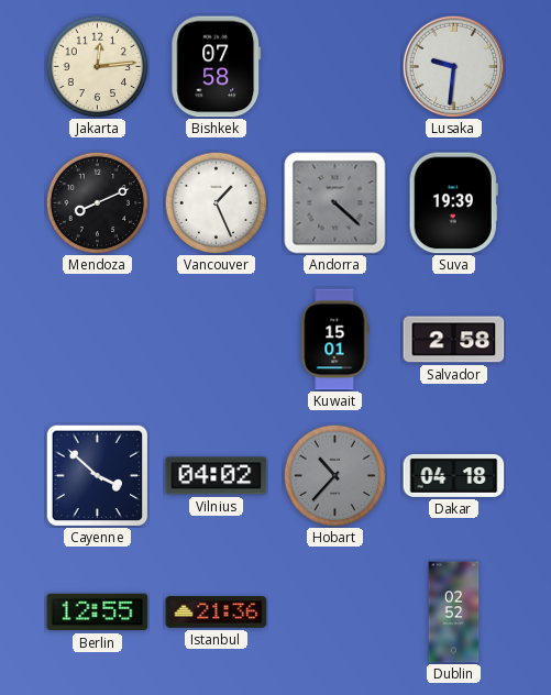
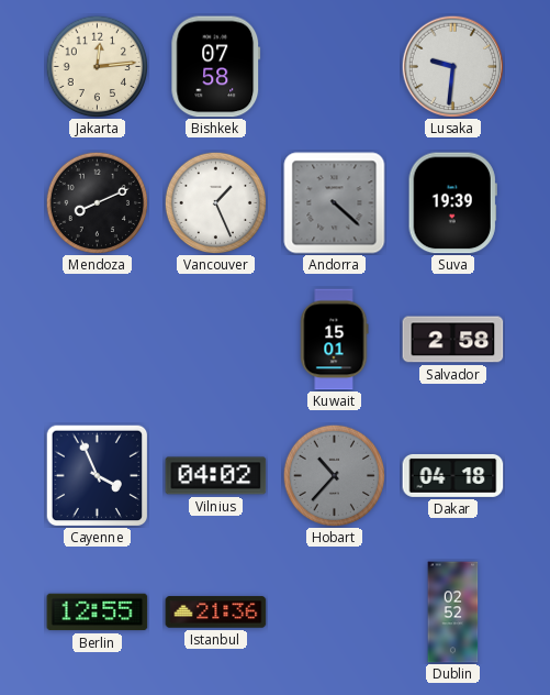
Cayenne: 3:52 -> 3:56 (97, 475)
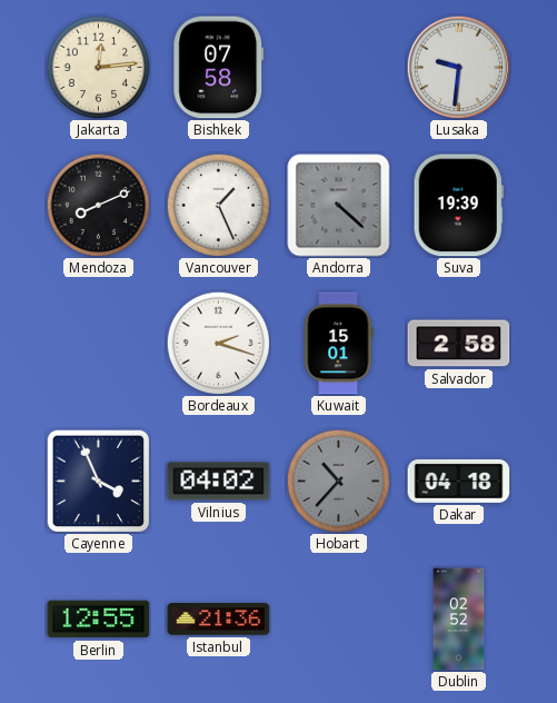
Bordeaux: none -> 2:18 (218, 343)
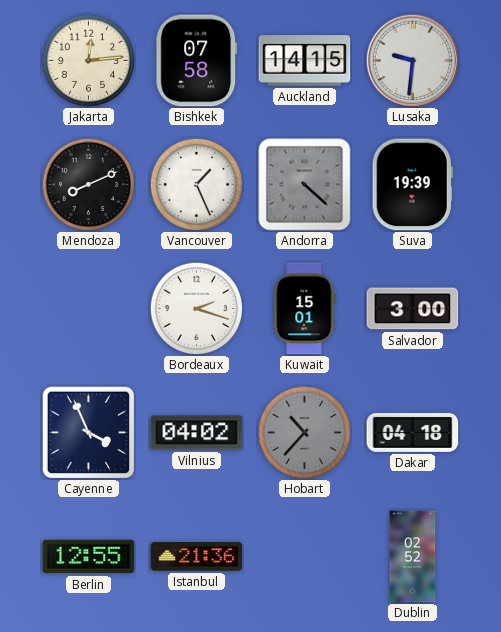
Auckland: none -> 14:15 (305, 61)
Salvador: 2:58 -> 3:00 (413, 309)
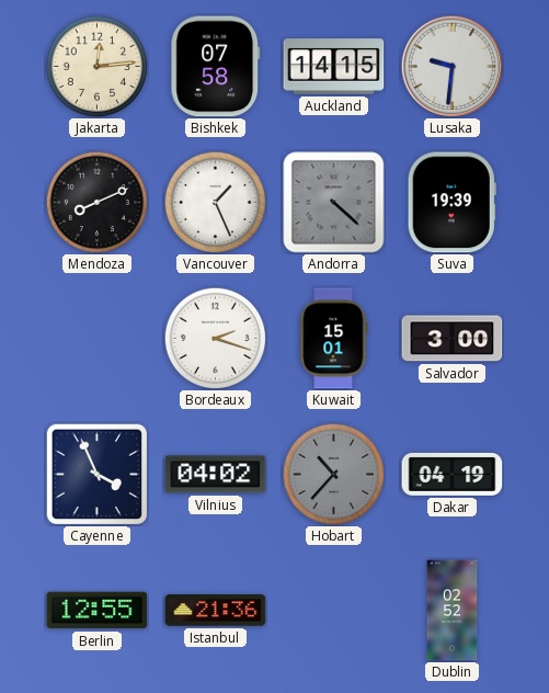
Dakar: 04:18 -> 04:19 (453, 474)
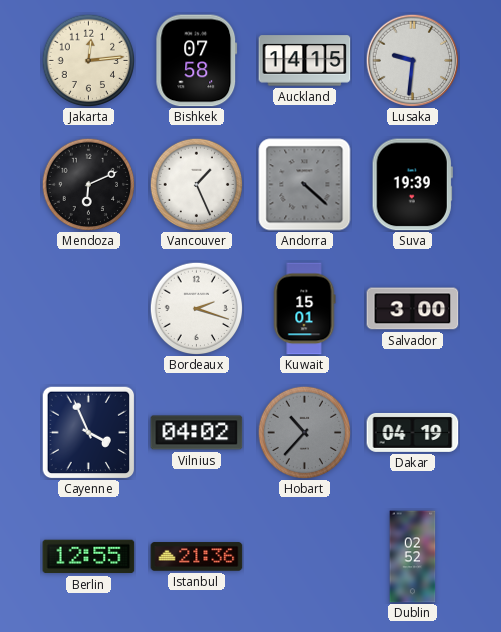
Mendoza: 8:11 -> 6:11 (88, 184)
